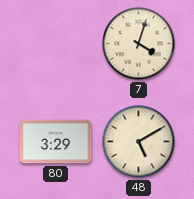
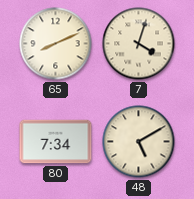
65: none -> 8:11 (56, 44)
80: 3:29 -> 7:34 (56, 142)
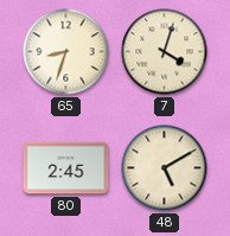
65: 8:11 -> 8:33 (66, 52)
80: 7:34 -> 2:45 (66, 168)
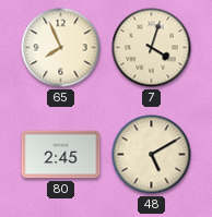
65: 8:33 -> 7:56 (61, 48)
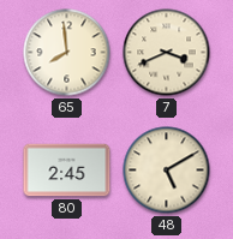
65: 7:56 -> 7:59 (67, 53)
7: 4:03 -> 3:41 (167, 53)
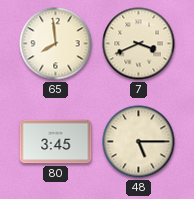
80: 2:45 -> 3:45 (56, 142)
48: 5:10 -> 5:15 (139, 142)
